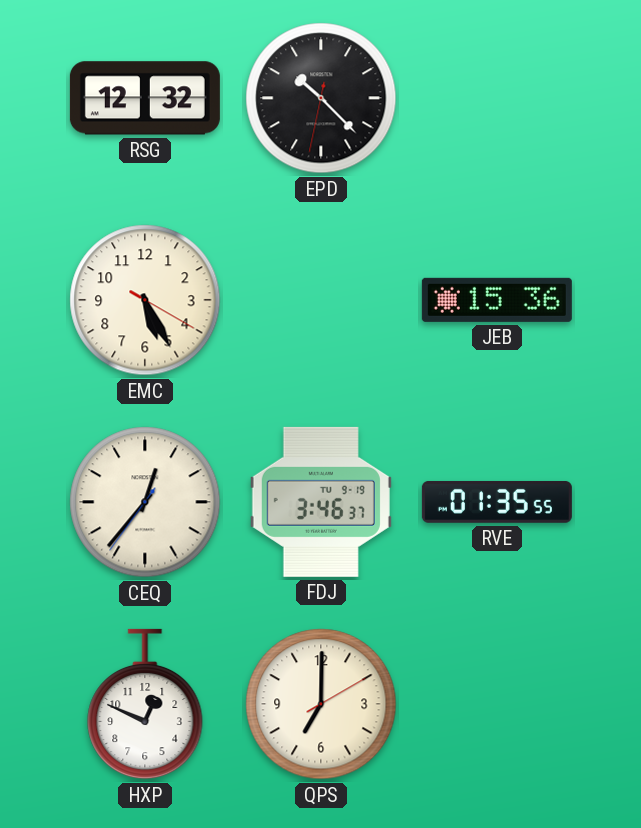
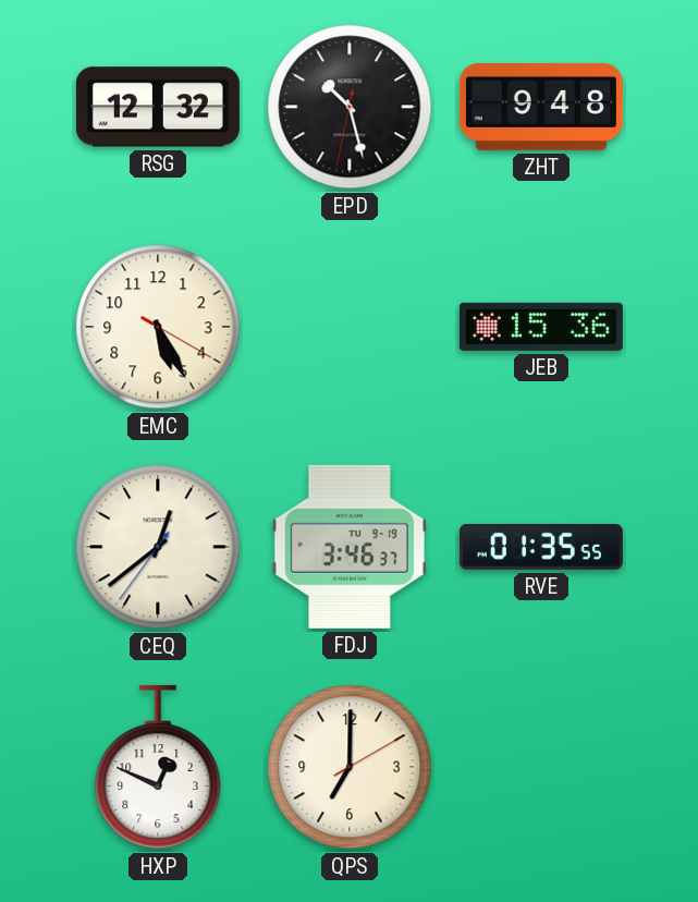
EPD: 10:22 -> 10:27 (350, 107)
ZHT: none -> 9:48 (541, 107)
CEQ: 12:36 -> 12:38 (158, 547)
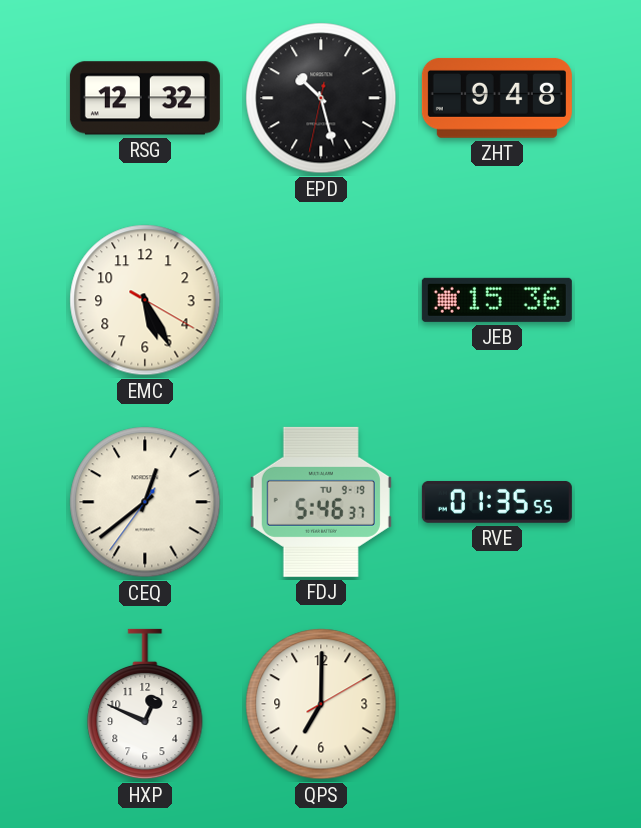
FDJ: 3:46 -> 5:46 (321, 502)
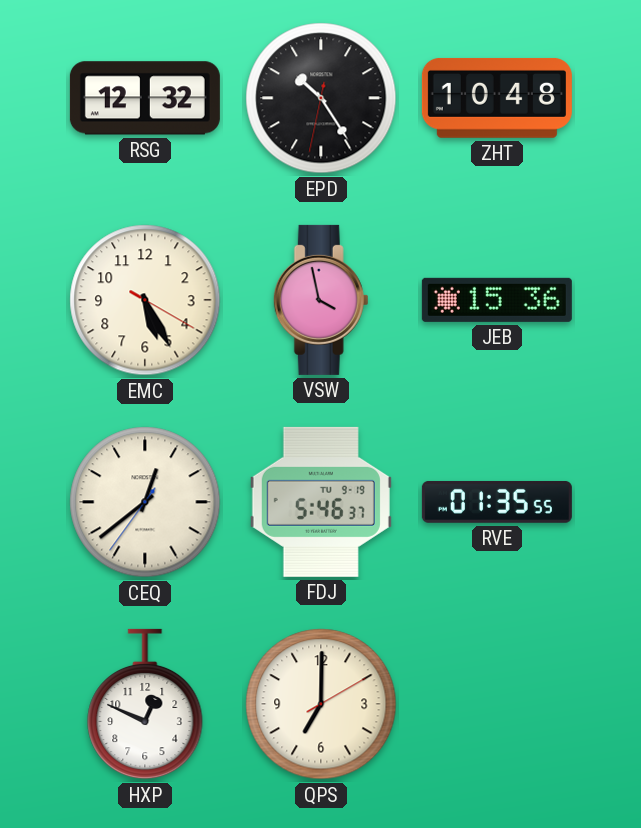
EPD: 10:27 -> 10:24 (321, 98)
ZHT: 9:48 -> 10:48 (497, 98)
VSW: none -> 3:58 (321, 300)
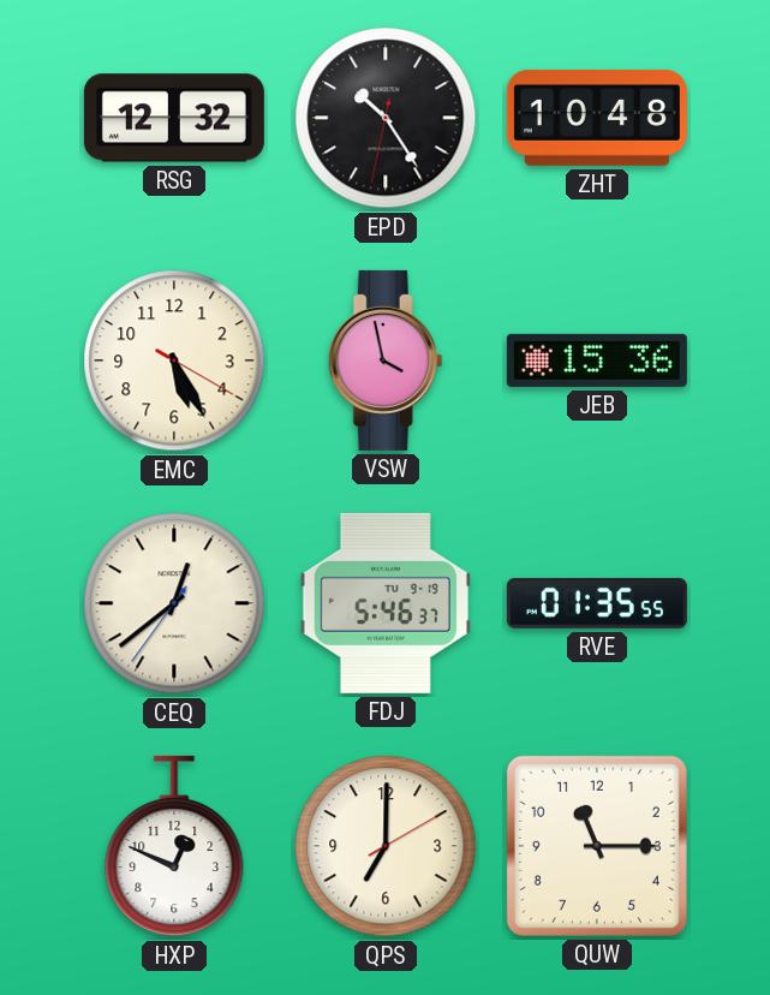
QUW: none -> 11:15 (597, 846)
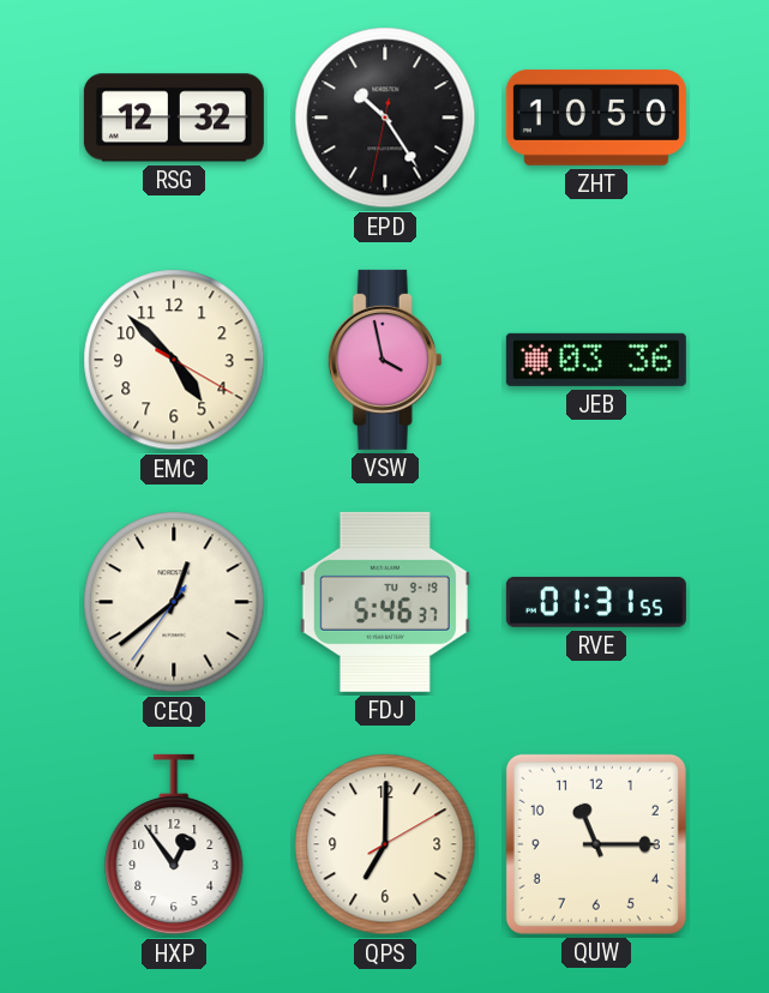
ZHT: 10:48 -> 10:50 (596, 118)
EMC: 5:25 -> 4:52 (174, 360)
JEB: 15:36 -> 03:36 (596, 360)
RVE: 01:35 -> 01:31 (596, 602)
HXP: 12:49 -> 12:54 (174, 844)
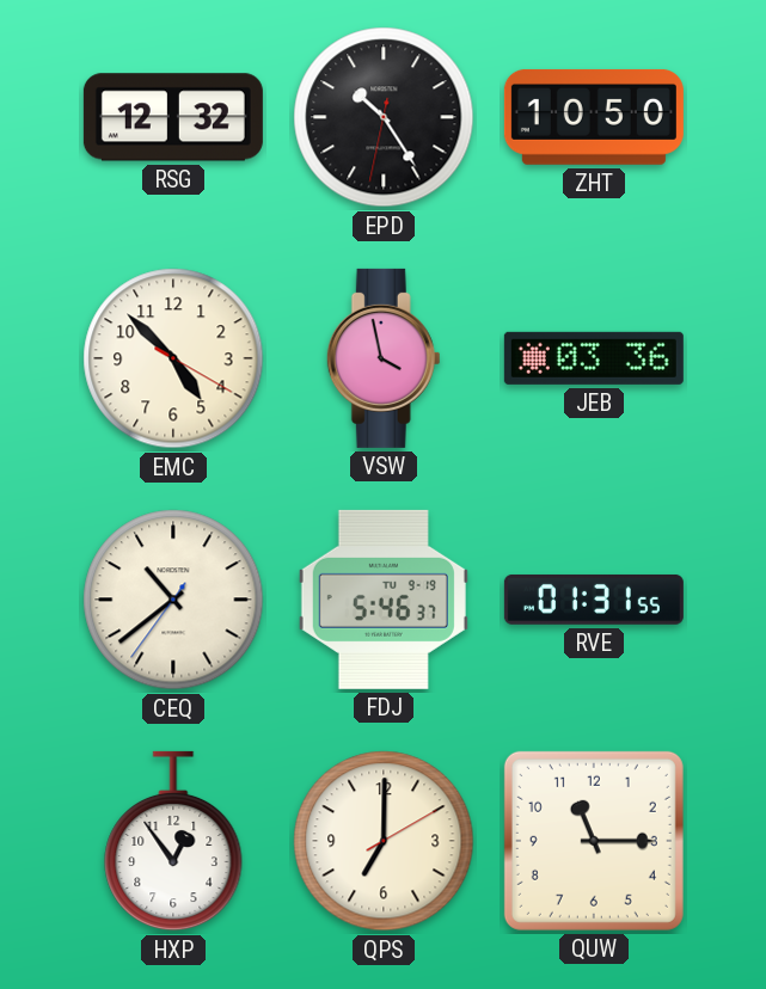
CEQ: 12:38 -> 10:38 (173, 600)
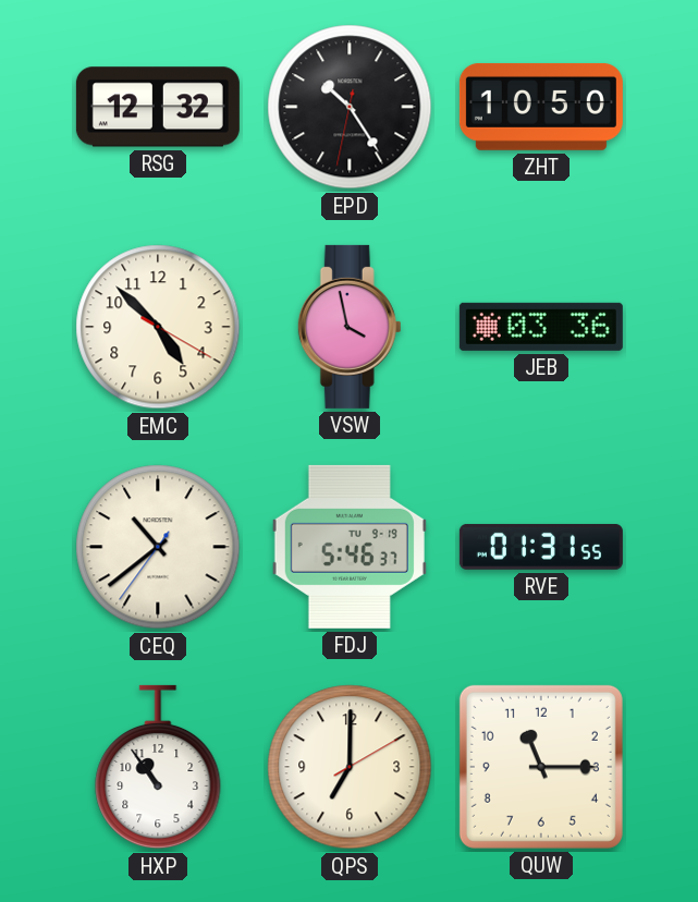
HXP: 12:54 -> 10:54 (158, 767)
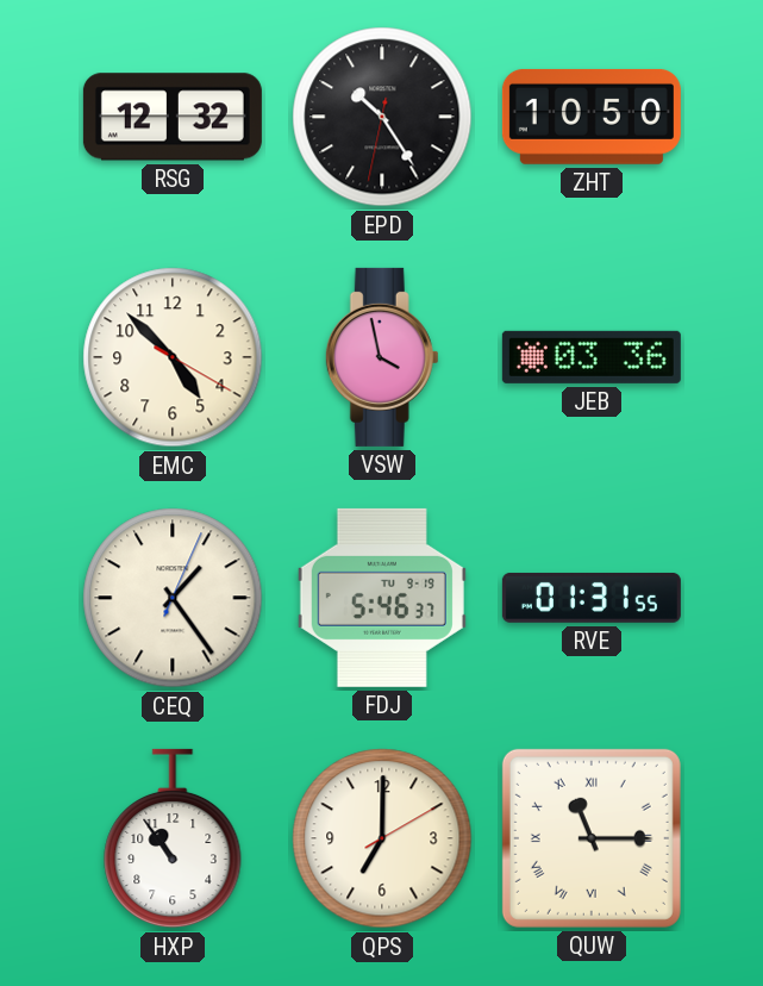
CEQ: 10:38 -> 1:24 (173, 598)
QUW numerals: Arabic -> Roman (592, 838)
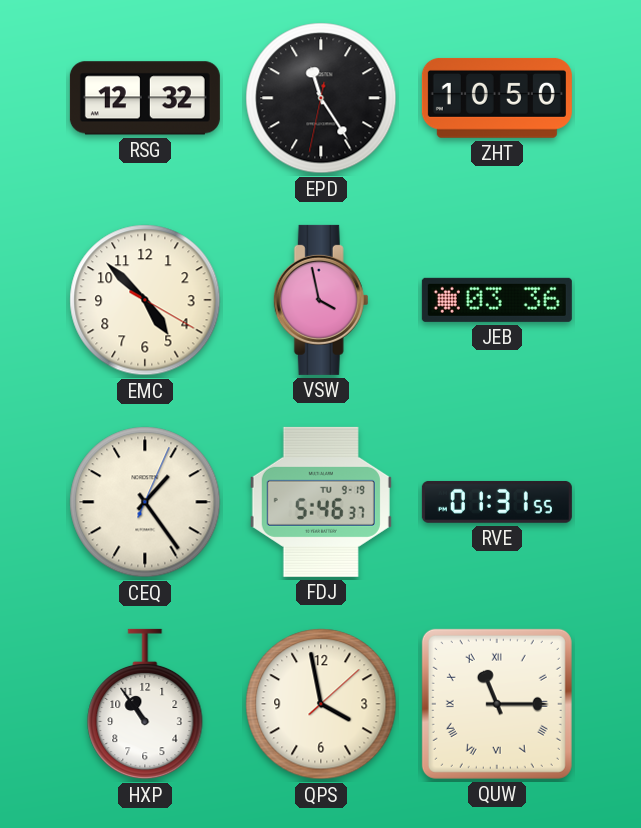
EPD: 10:24 -> 11:24 (321, 98)
QPS: 7:00 -> 3:58 (321, 704)
